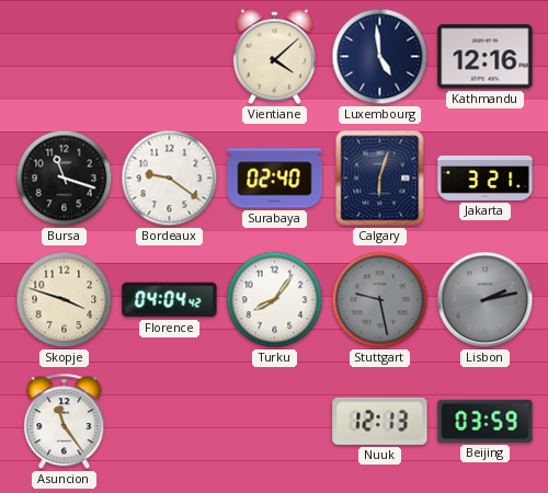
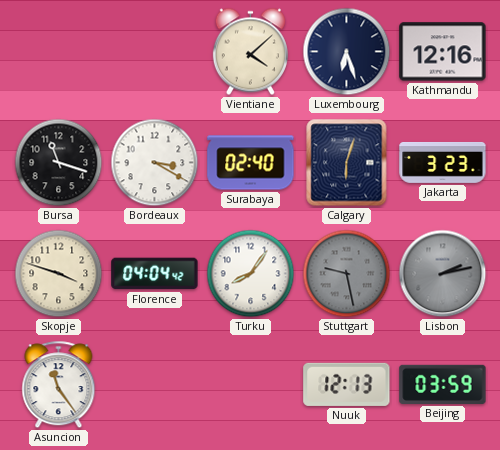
Luxembourg: 4:59 -> 6:27 (347, 52)
Bordeaux: 9:21 -> 3:20 (155, 163)
Jakarta: 3:21 -> 3:23 (443, 162)
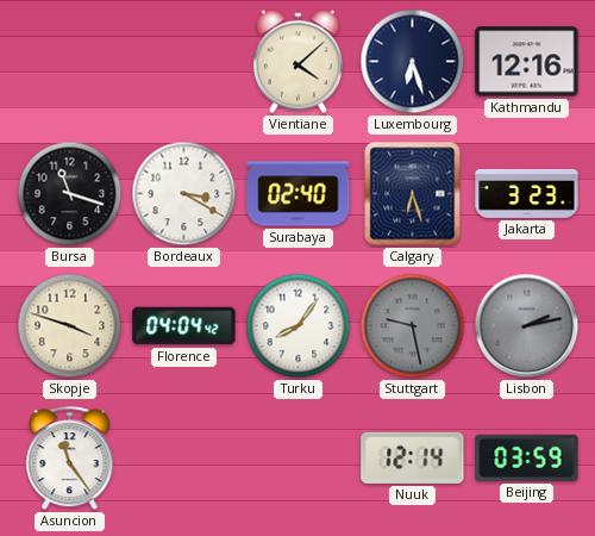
Calgary: 6:03 -> 6:27 (413, 194)
Nuuk: 12:13 -> 12:14 (413, 457)
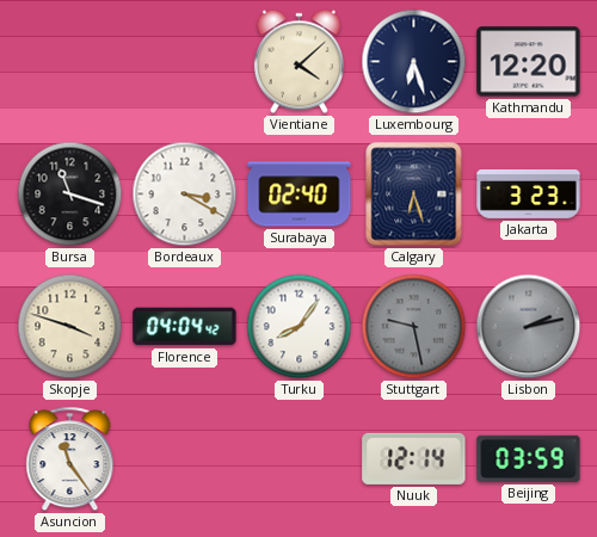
Kathmandu: 12:16 -> 12:20 (529, 62)
